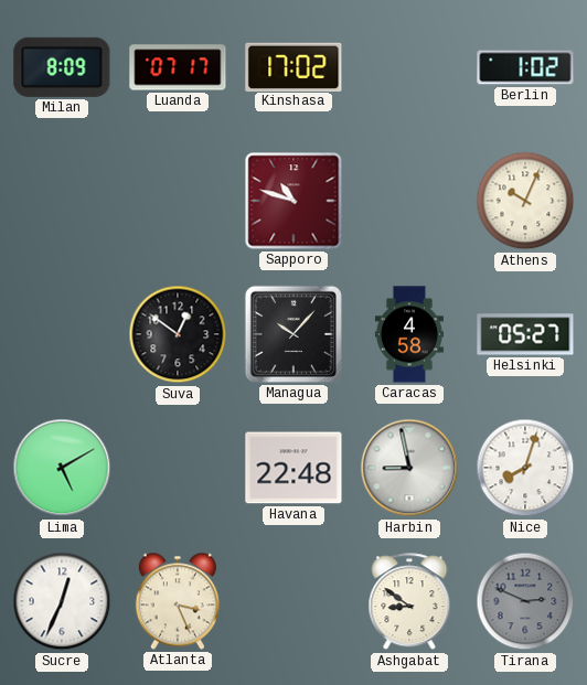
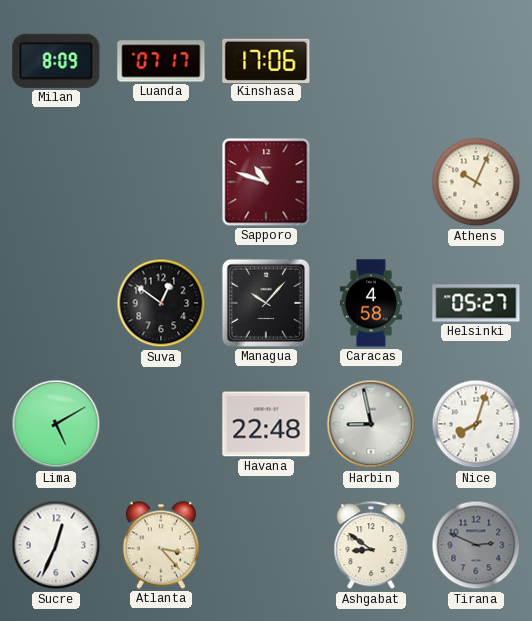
Kinshasa: 17:02 -> 17:06 (266, 60)
Berlin: 1:02 -> none (525, 67)
Atlanta: 3:26 -> 3:23 (161, 545)
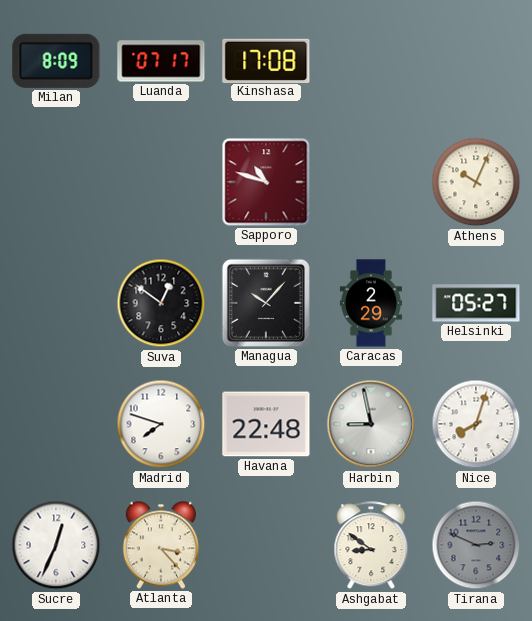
Kinshasa: 17:06 -> 17:08 (266, 60)
Caracas: 4:58 -> 2:29 (371, 303)
Lima: 5:10 -> none (56, 424)
Madrid: none -> 7:48 (161, 424)
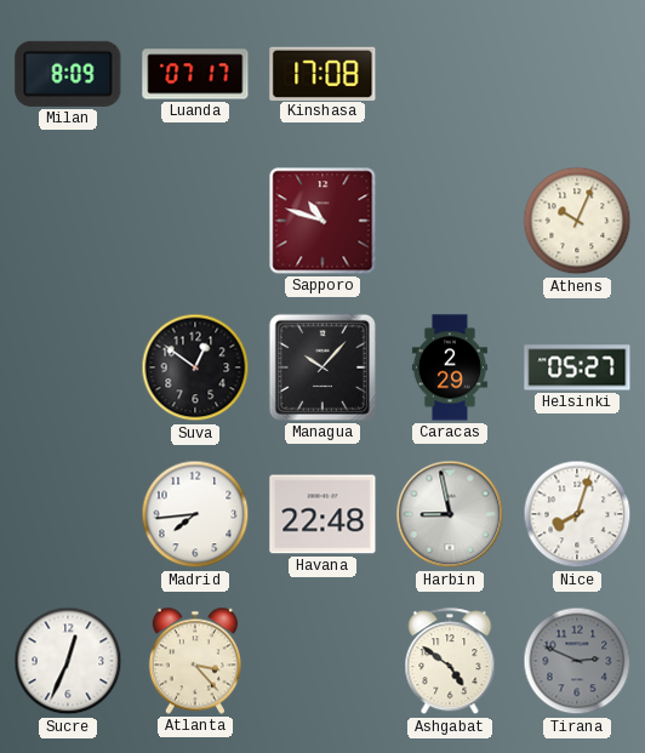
Madrid: 7:48 -> 7:44 (195, 514)
Ashgabat: 8:51 -> 4:51 (450, 662)
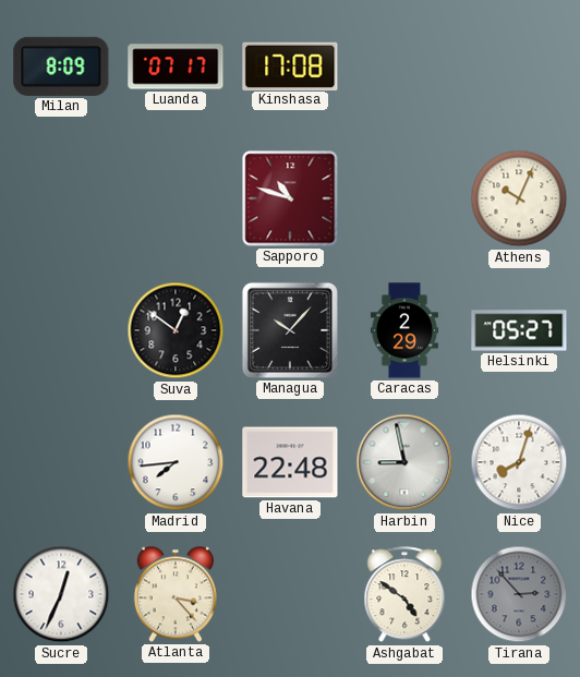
Tirana: 2:49 -> 2:53 (519, 594)
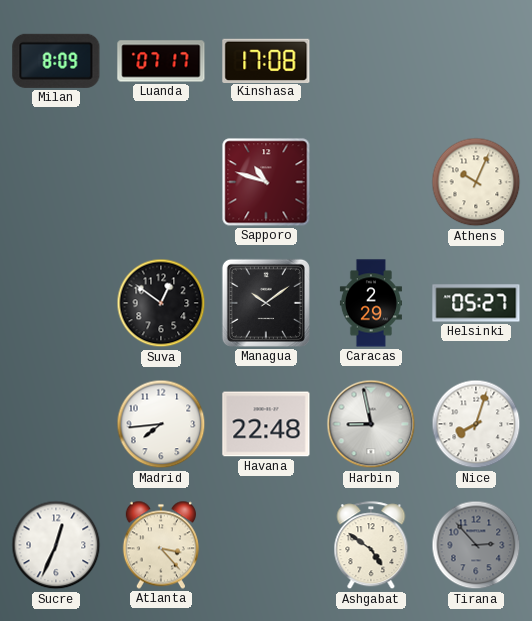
Managua: 10:07 -> 10:09 (266, 303)
